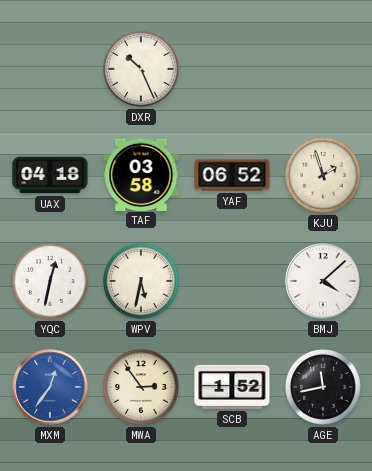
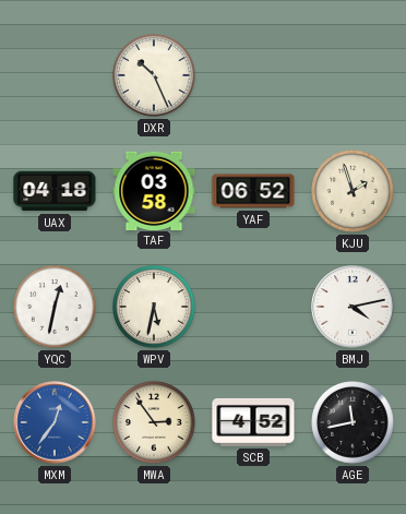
BMJ: 4:08 -> 4:13 (353, 307)
SCB: 1:52 -> 4:52 (253, 422)
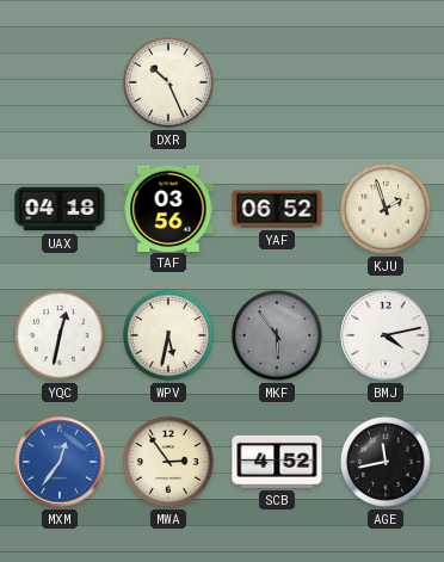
TAF: 03:58 -> 03:56 (168, 208)
MKF: none -> 5:54 (278, 336)
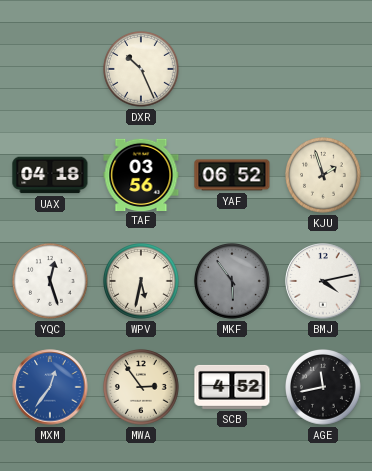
YQC: 12:32 -> 12:27 (51, 282)
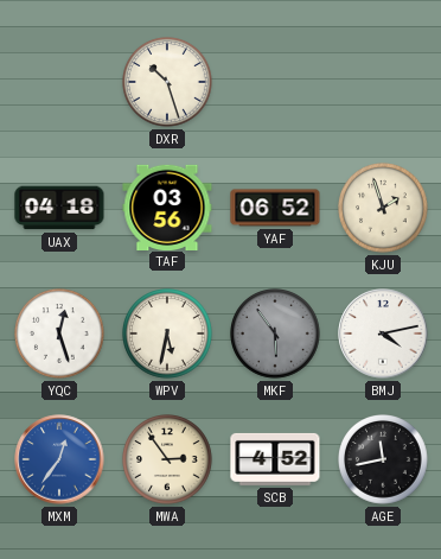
DXR: 10:26 -> 10:27 (168, 83)
